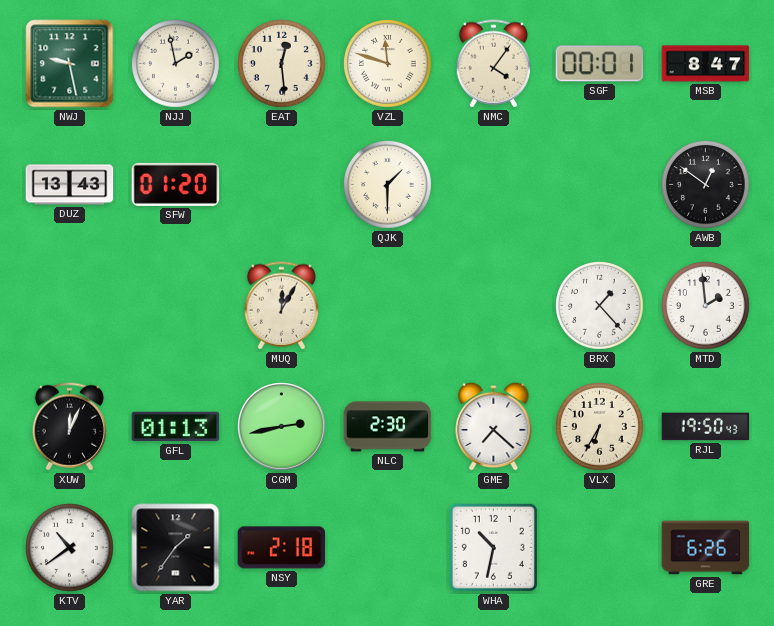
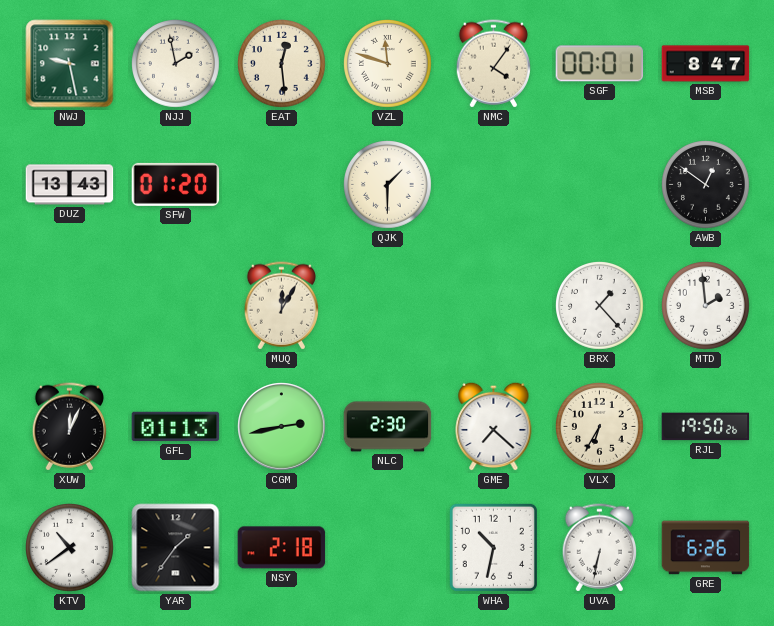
RJL: 19:50:43 -> 19:50:26 (706, 427)
UVA: none -> 6:32 (599, 548)
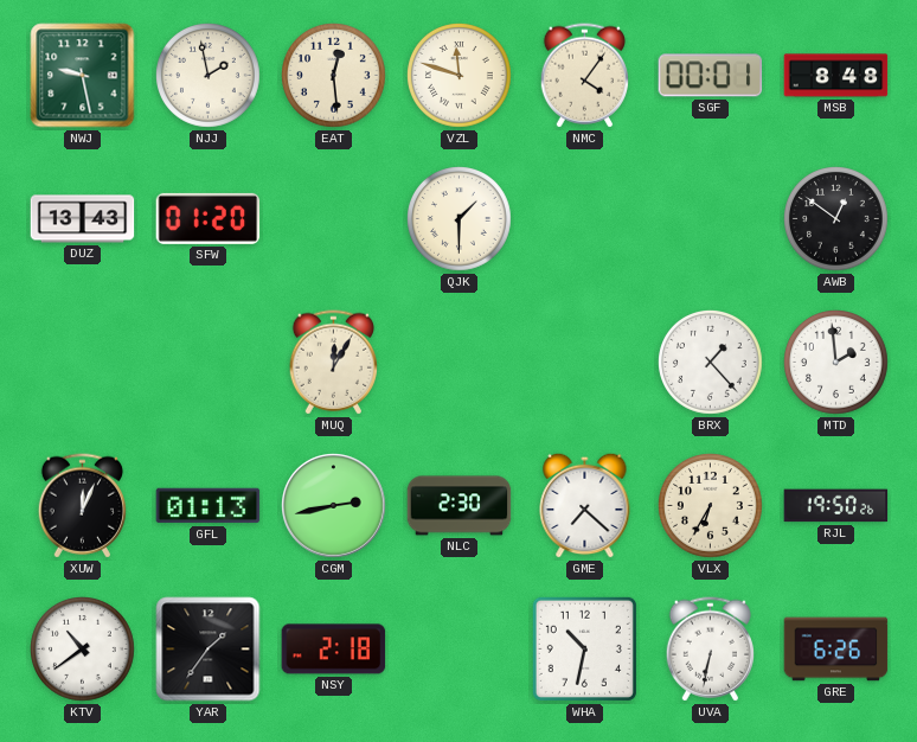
MSB: 8:47 -> 8:48 (836, 76)
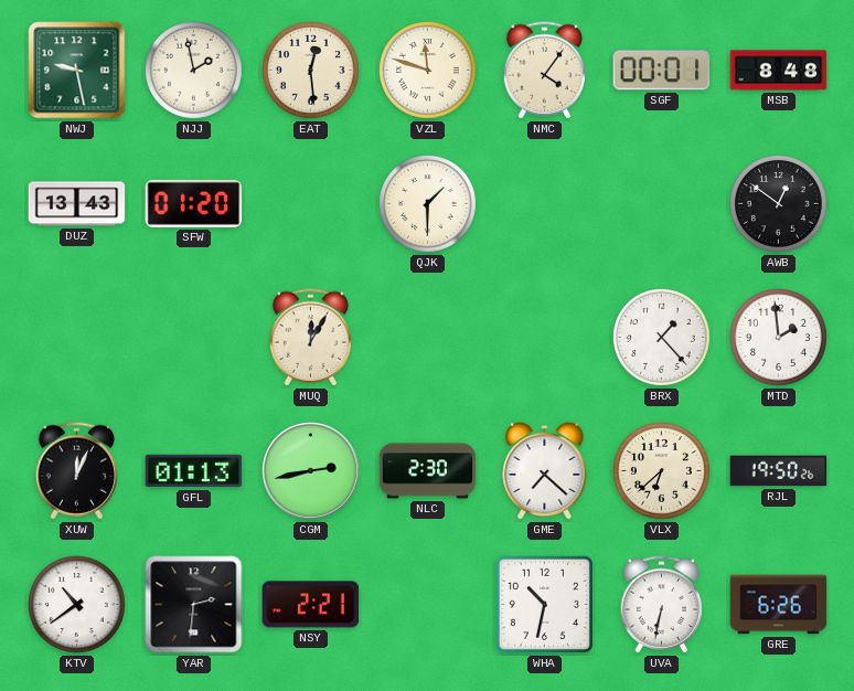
VLX: 6:35 -> 6:38 (662, 471)
YAR: 1:36 -> 2:31 (194, 605)
NSY: 2:18 -> 2:21 (311, 605)
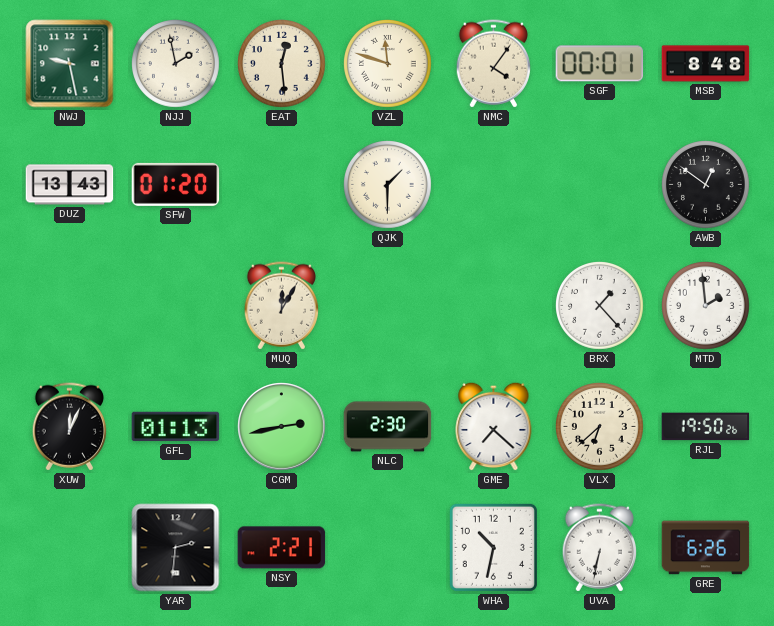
KTV: 10:39 -> none (77, 605)
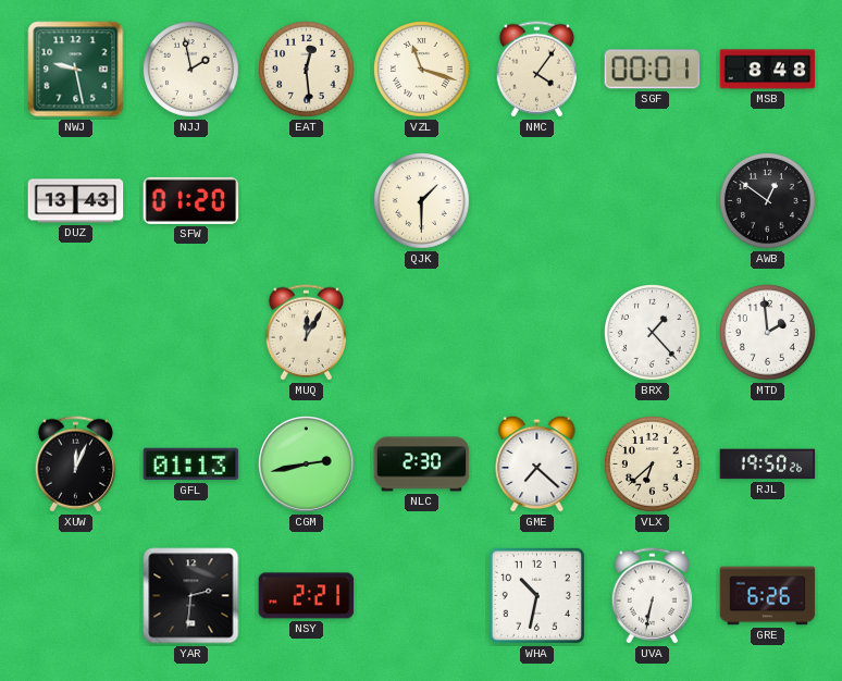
VZL: 11:48 -> 11:18 (422, 70)
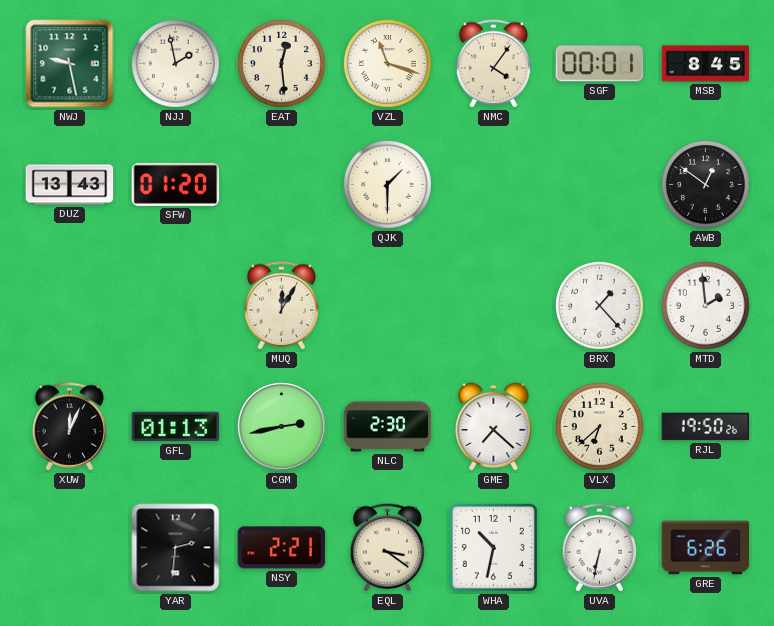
MSB: 8:48 -> 8:45 (706, 64)
EQL: none -> 3:21 (387, 548)
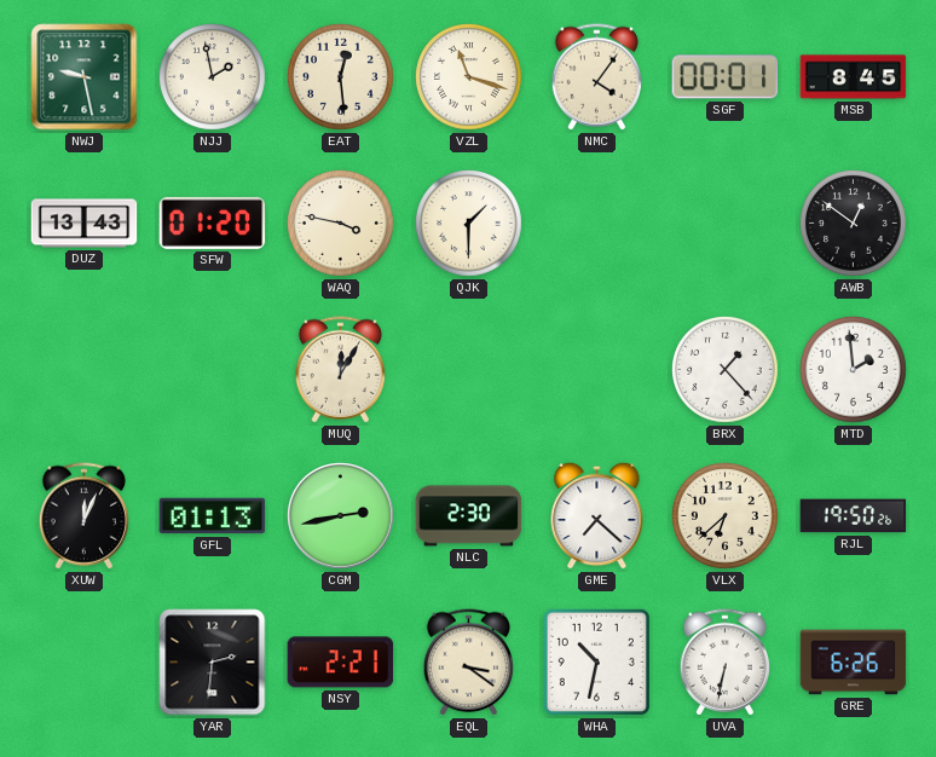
WAQ: none -> 3:47 (341, 224)
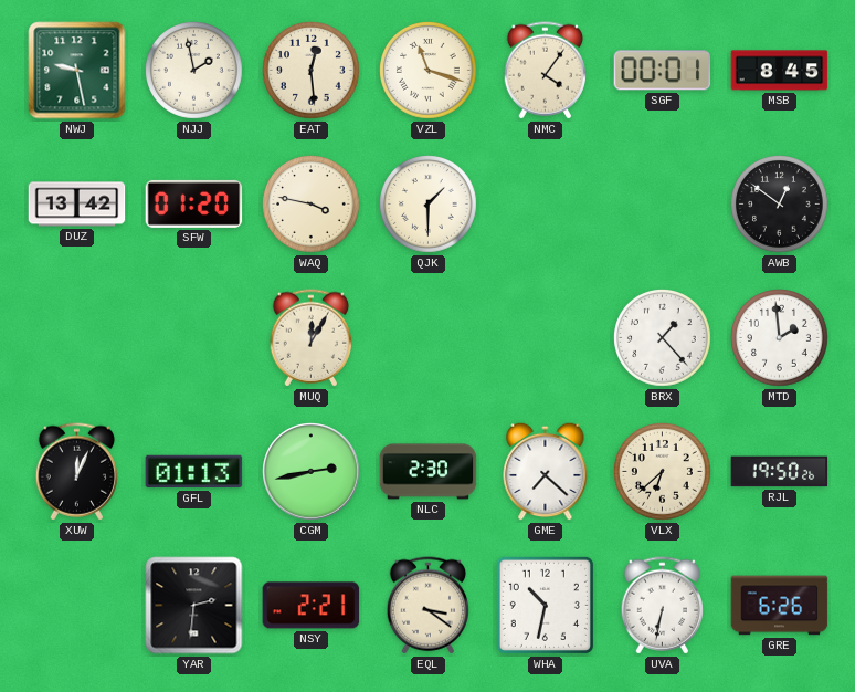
DUZ: 13:43 -> 13:42 (77, 205)
